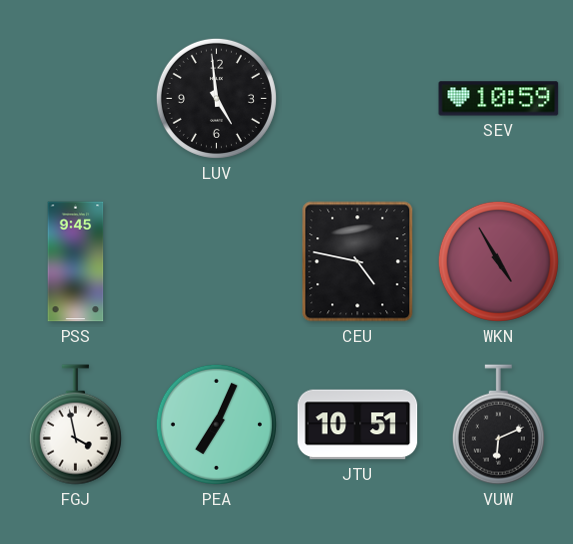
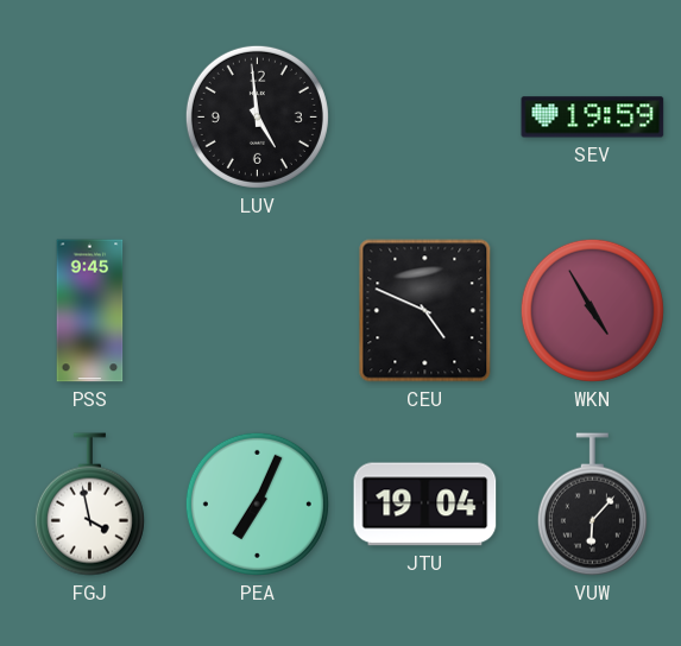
SEV: 10:59 -> 19:59 (593, 118)
CEU: 4:47 -> 4:49 (425, 311)
JTU: 10:51 -> 19:04 (425, 505)
VUW: 6:11 -> 6:07 (592, 505)
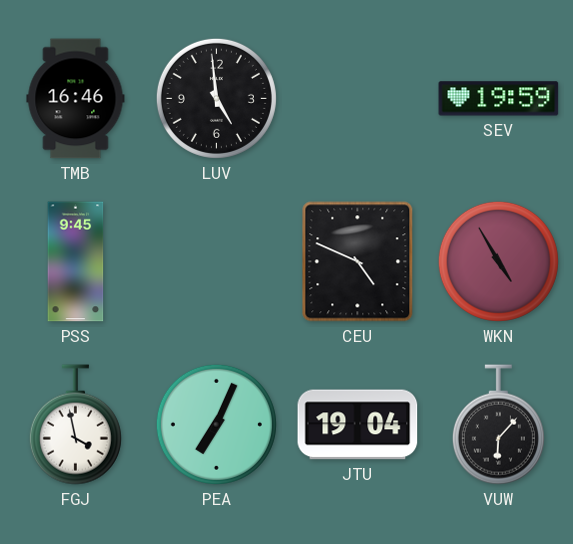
TMB: none -> 16:46 (76, 99)
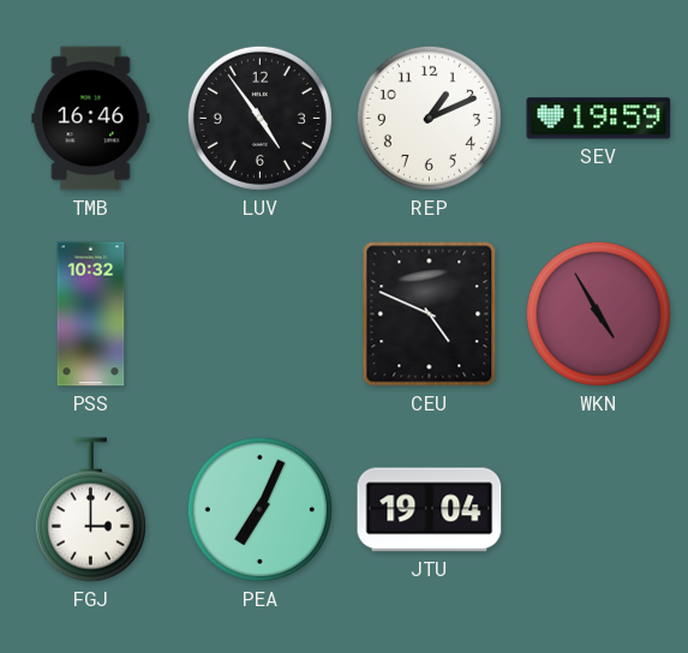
LUV: 4:59 -> 4:54 (259, 118)
REP: none -> 1:11 (429, 118)
PSS: 9:45 -> 10:32 (91, 314)
FGJ: 3:58 -> 3:00 (90, 510)
VUW: 6:07 -> none (498, 425)
